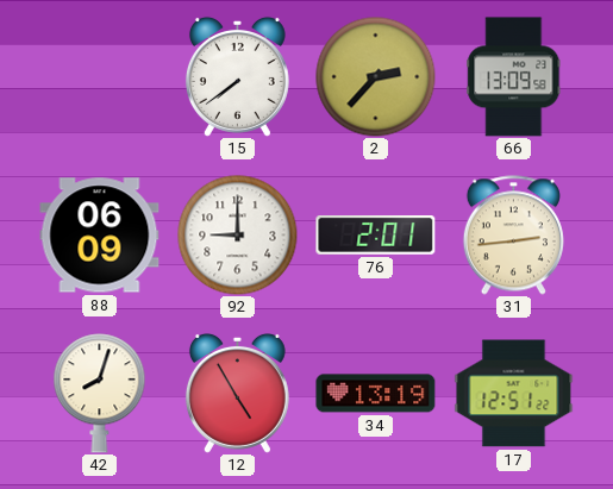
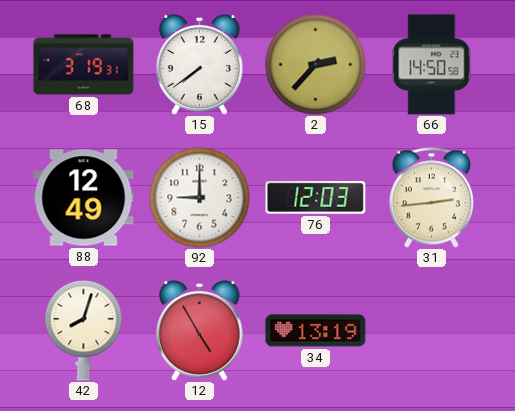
68: none -> 3:19 (84, 65)
66: 13:09 -> 14:50 (432, 65)
88: 06:09 -> 12:49 (84, 198)
76: 2:01 -> 12:03 (316, 198)
17: 12:51 -> none (514, 394)
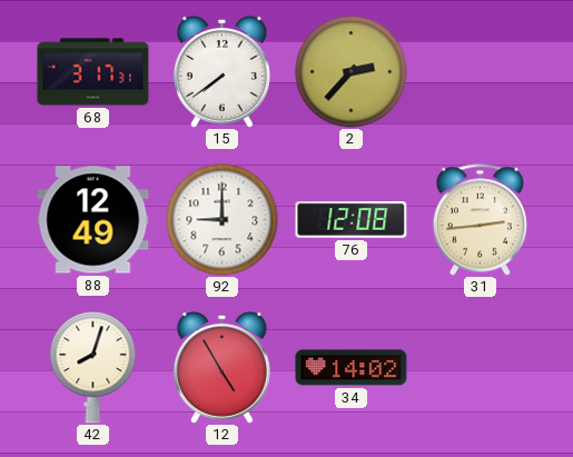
68: 3:19 -> 3:17 (93, 72)
66: 14:50 -> none (432, 65)
76: 12:03 -> 12:08 (352, 220)
34: 13:19 -> 14:02 (352, 368)
